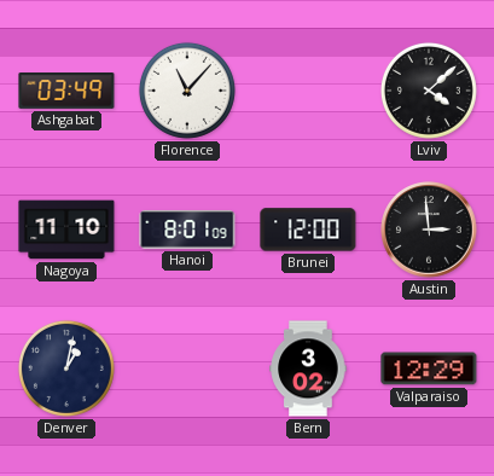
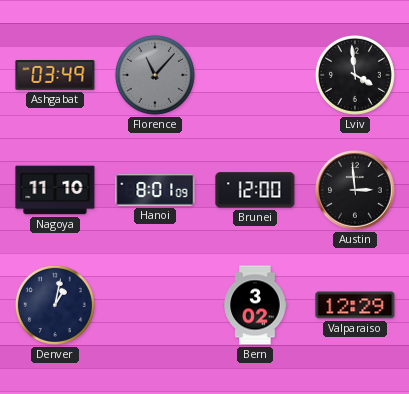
Florence dial: white -> grey (155, 75)
Lviv: 4:08 -> 3:59 (355, 75)
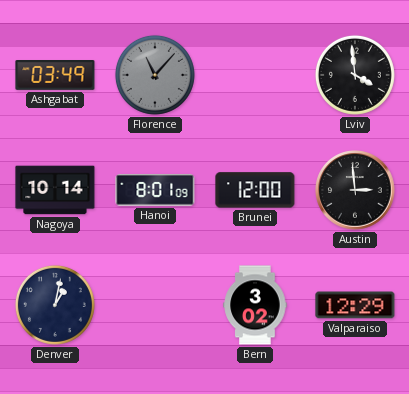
Nagoya: 11:10 -> 10:14 (55, 190)
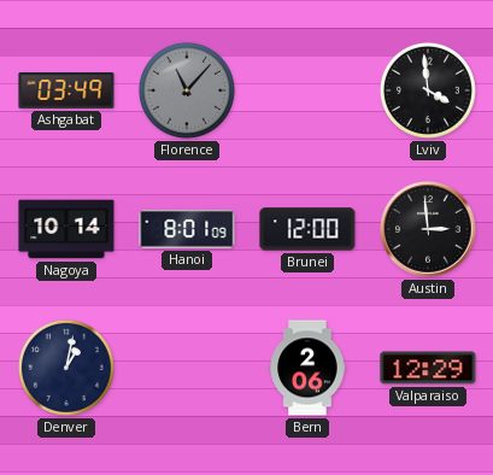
Bern: 3:02 -> 2:06 (307, 368)
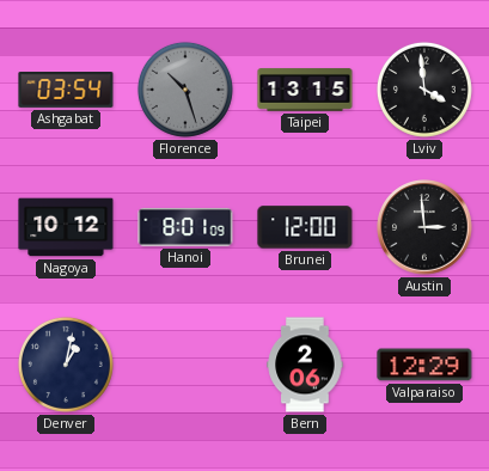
Ashgabat: 03:49 -> 03:54 (66, 91)
Florence: 11:07 -> 10:27 (185, 90)
Taipei: none -> 13:15 (305, 90)
Nagoya: 10:14 -> 10:12 (66, 227)
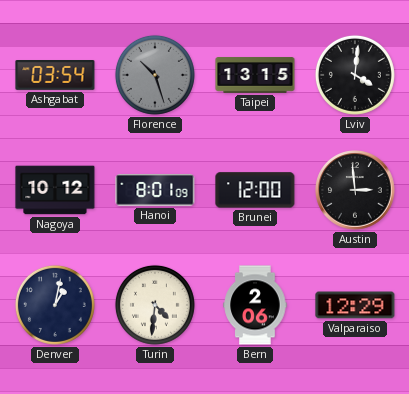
Lviv: 3:59 -> 4:01 (355, 75)
Turin: none -> 4:31 (155, 305)
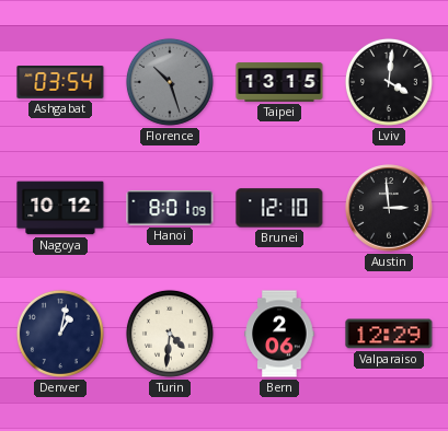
Brunei: 12:00 -> 12:10 (279, 208)
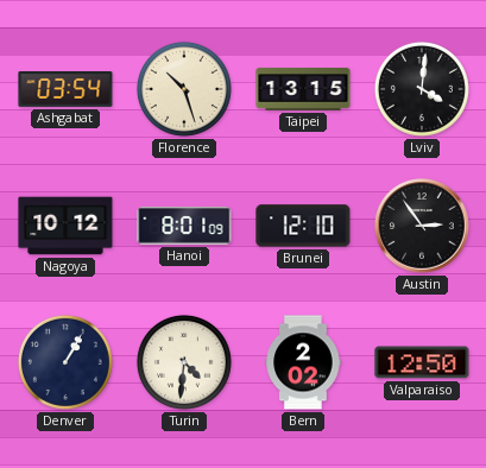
Florence dial: grey -> cream (184, 89)
Austin: 2:59 -> 2:54 (422, 226)
Denver: 1:02 -> 1:05 (65, 362)
Bern: 2:06 -> 2:02 (303, 362)
Valparaiso: 12:29 -> 12:50 (422, 362)
